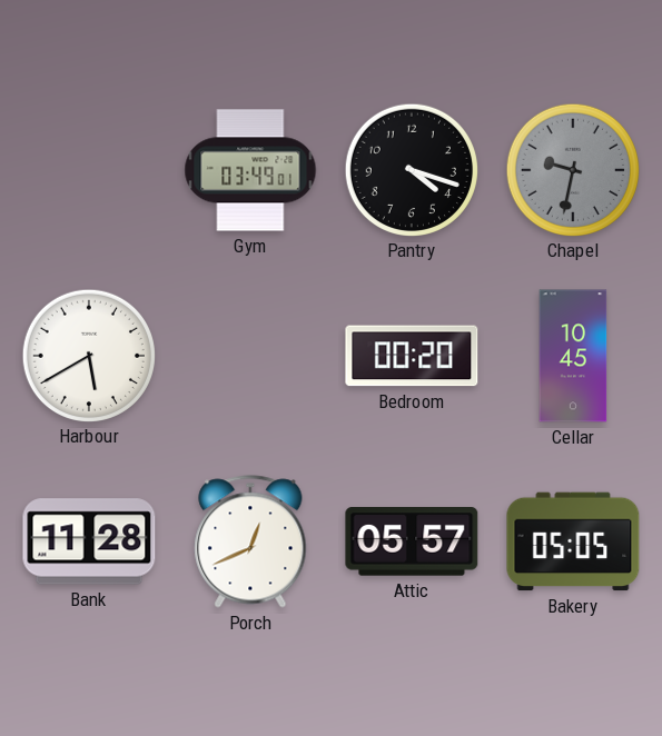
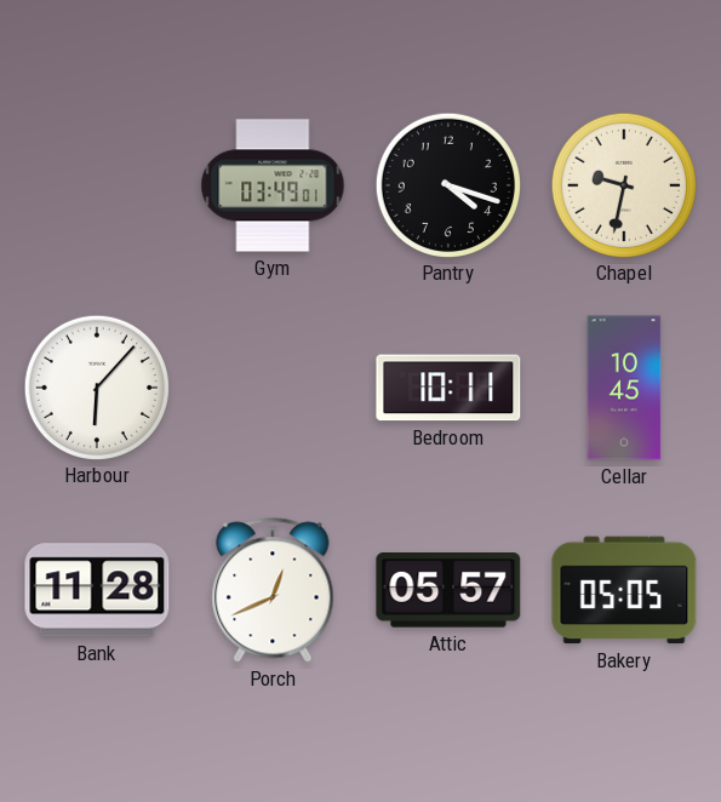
Chapel dial: grey -> cream (623, 184)
Harbour: 5:40 -> 6:07 (96, 386)
Bedroom: 00:20 -> 10:11 (448, 388)
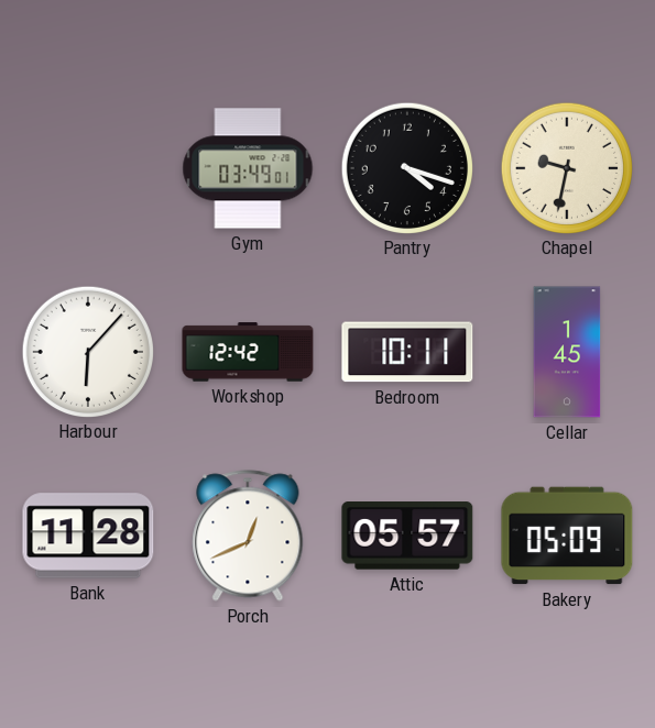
Workshop: none -> 12:42 (248, 352)
Cellar: 10:45 -> 1:45 (567, 352)
Bakery: 05:05 -> 05:09 (567, 536)
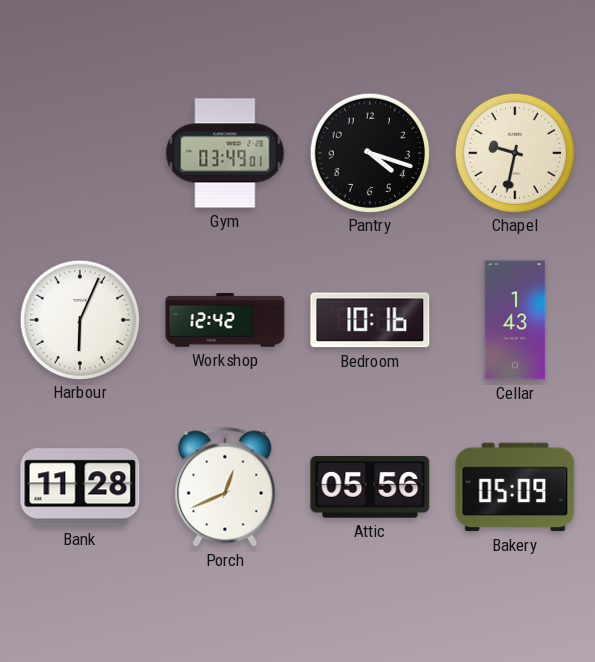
Harbour: 6:07 -> 6:04 (79, 319)
Bedroom: 10:11 -> 10:16 (370, 320)
Cellar: 1:45 -> 1:43 (515, 320)
Attic: 05:57 -> 05:56 (370, 487)
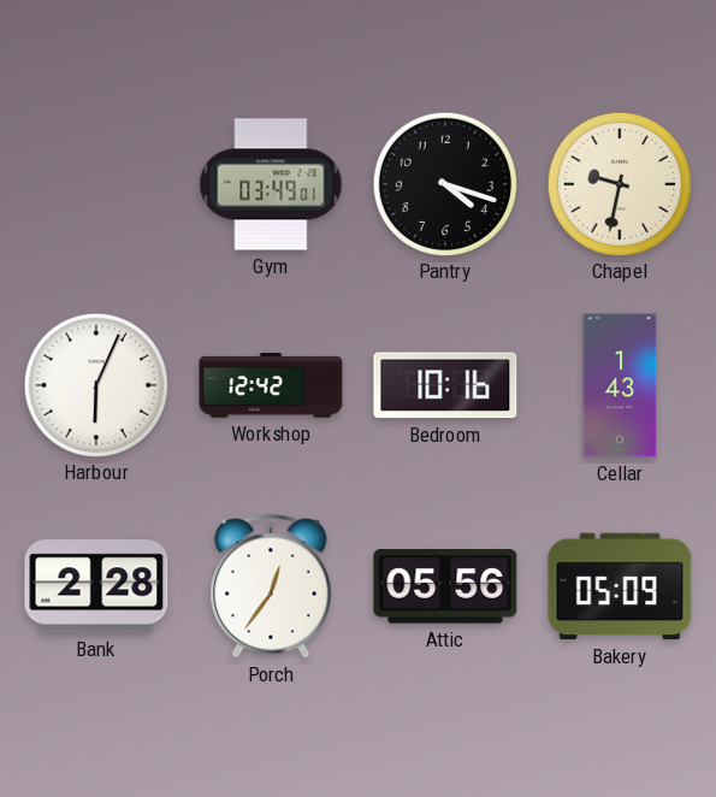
Bank: 11:28 -> 2:28 (96, 586)
Porch: 12:41 -> 12:36 (271, 586)
